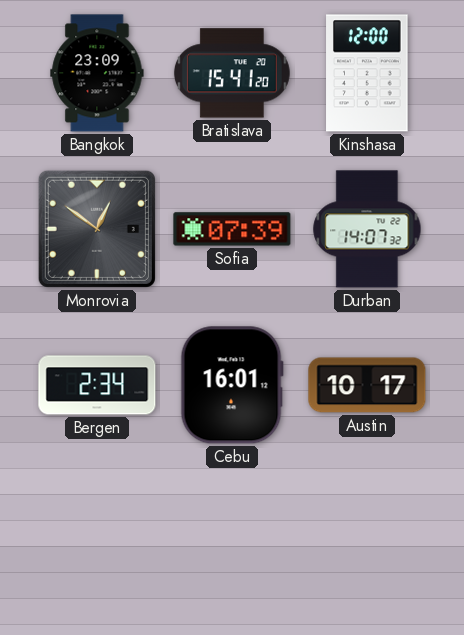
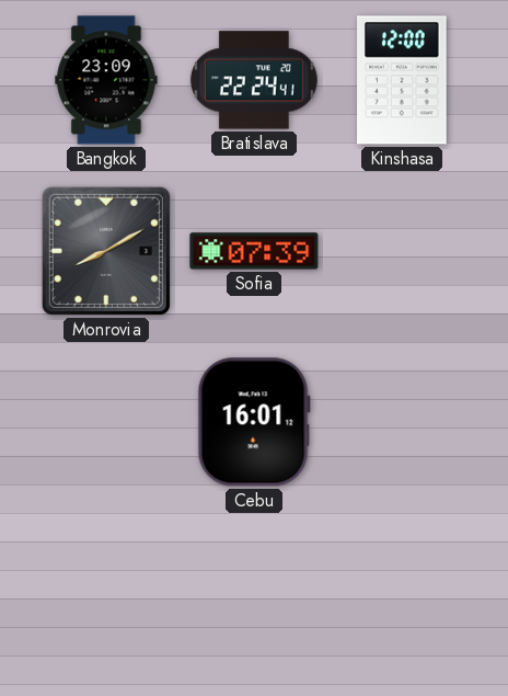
Bratislava: 15:41 -> 22:24 (254, 80)
Monrovia: 12:51 -> 8:10 (106, 251)
Durban: 14:07 -> none (367, 229)
Bergen: 2:34 -> none (97, 385)
Austin: 10:17 -> none (367, 385)
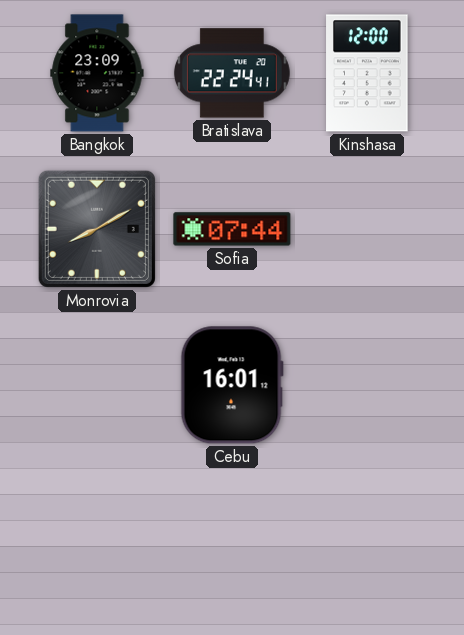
Sofia: 07:39 -> 07:44 (232, 229)
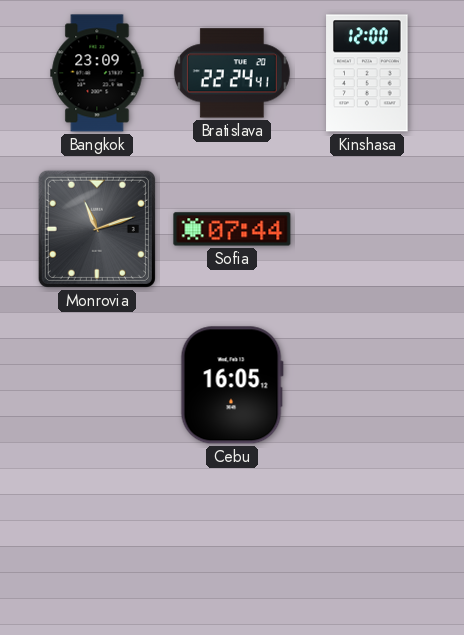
Monrovia: 8:10 -> 11:12 (97, 229)
Cebu: 16:01 -> 16:05 (232, 385)
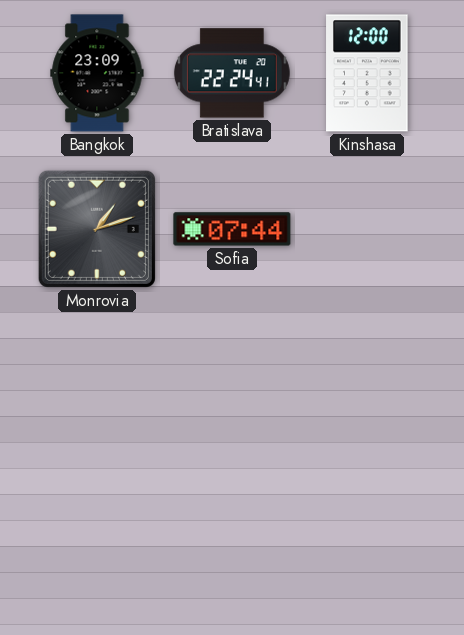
Monrovia: 11:12 -> 1:12 (97, 229)
Cebu: 16:05 -> none (232, 385)
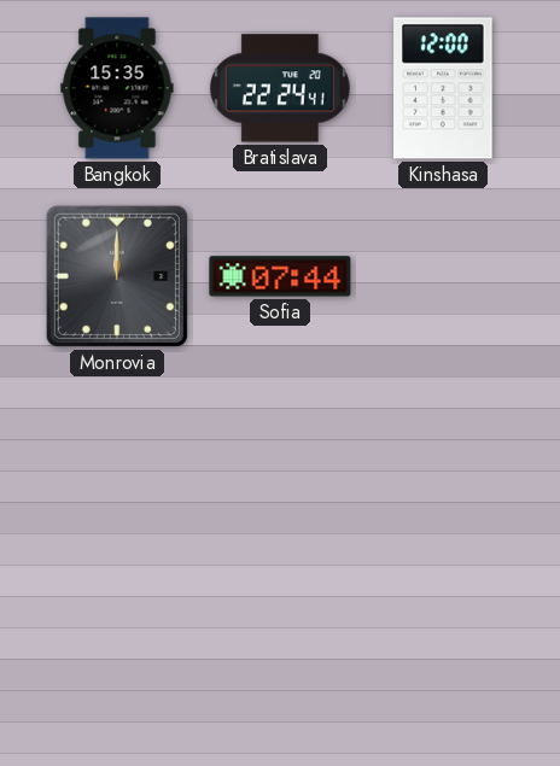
Bangkok: 23:09 -> 15:35 (117, 88)
Monrovia: 1:12 -> 12:00 (117, 276)
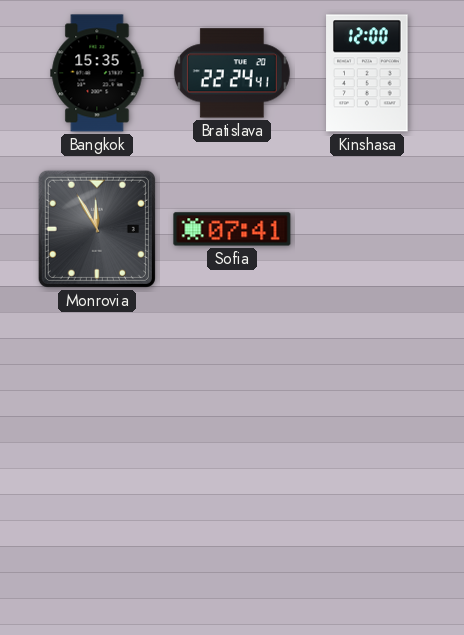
Monrovia: 12:00 -> 11:55 (97, 229)
Sofia: 07:44 -> 07:41 (232, 229)
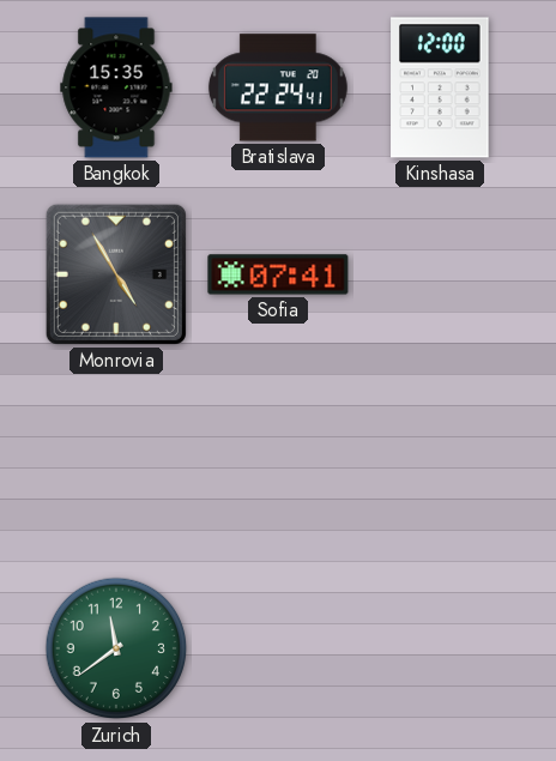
Monrovia: 11:55 -> 4:55 (116, 274)
Zurich: none -> 11:39 (116, 648)
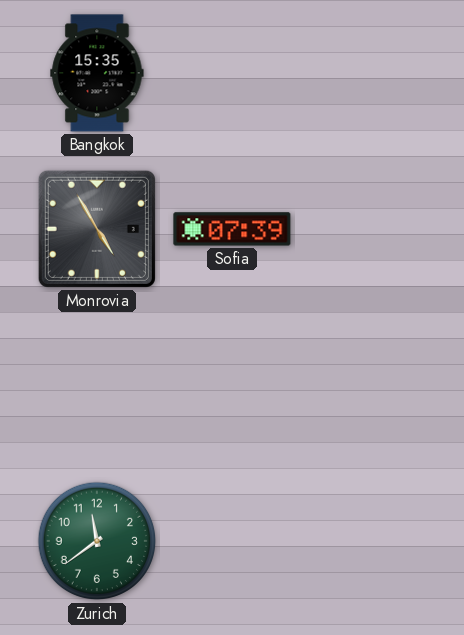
Bratislava: 22:24 -> none (278, 87)
Kinshasa: 12:00 -> none (440, 87)
Sofia: 07:41 -> 07:39 (232, 229)
